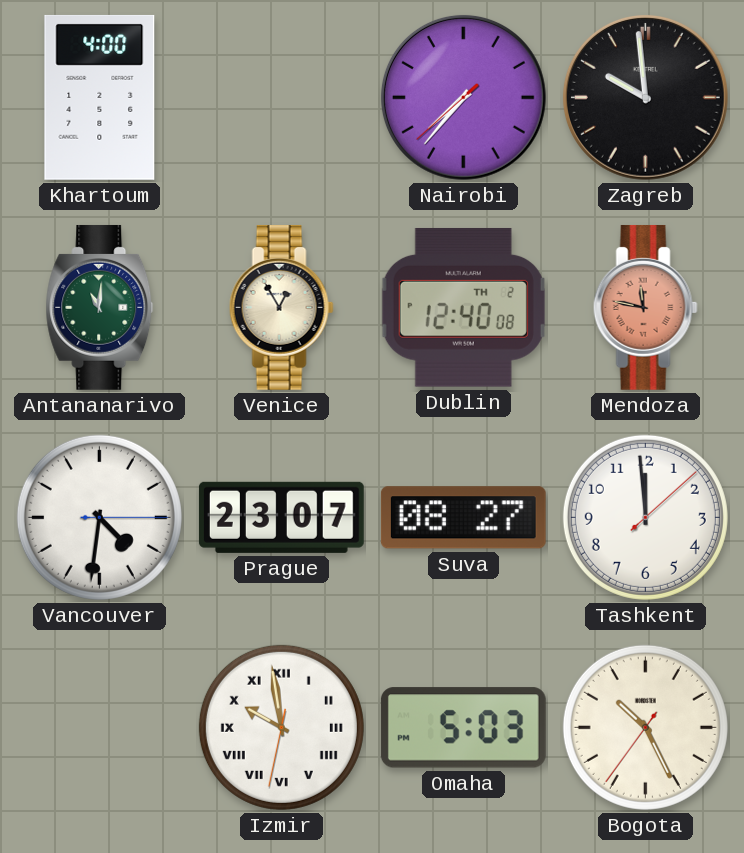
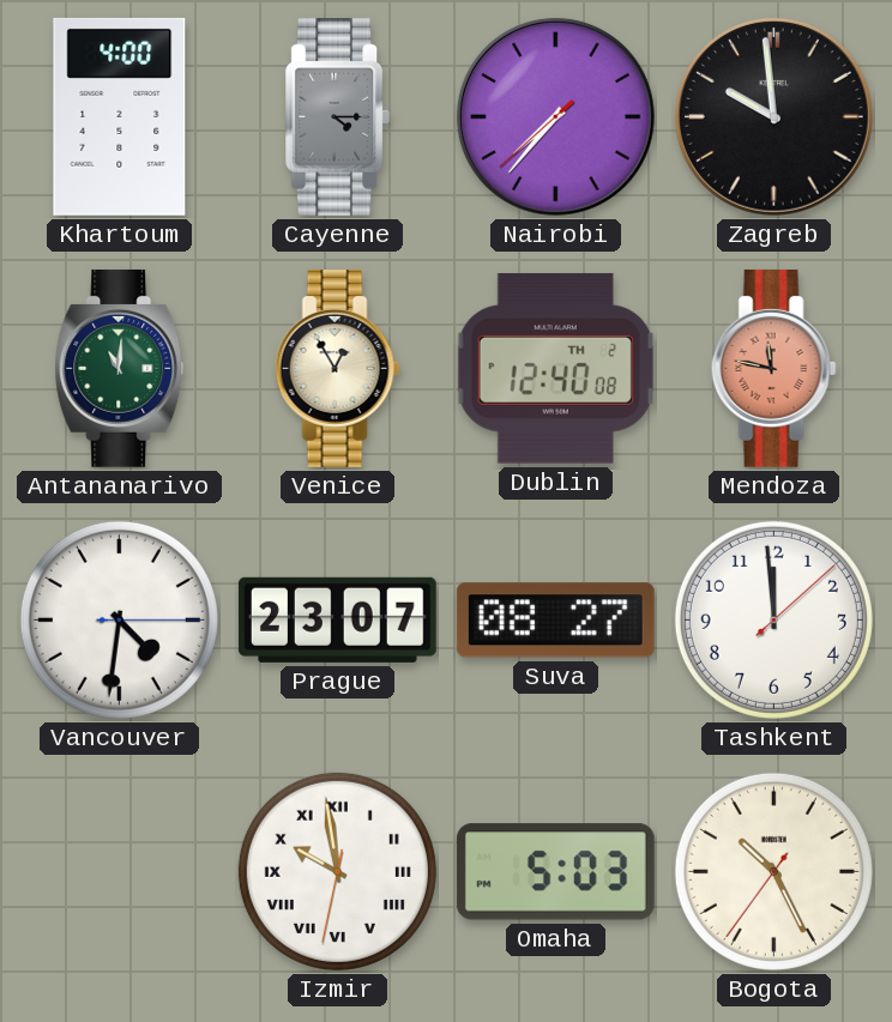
Cayenne: none -> 4:15 (338, 116)
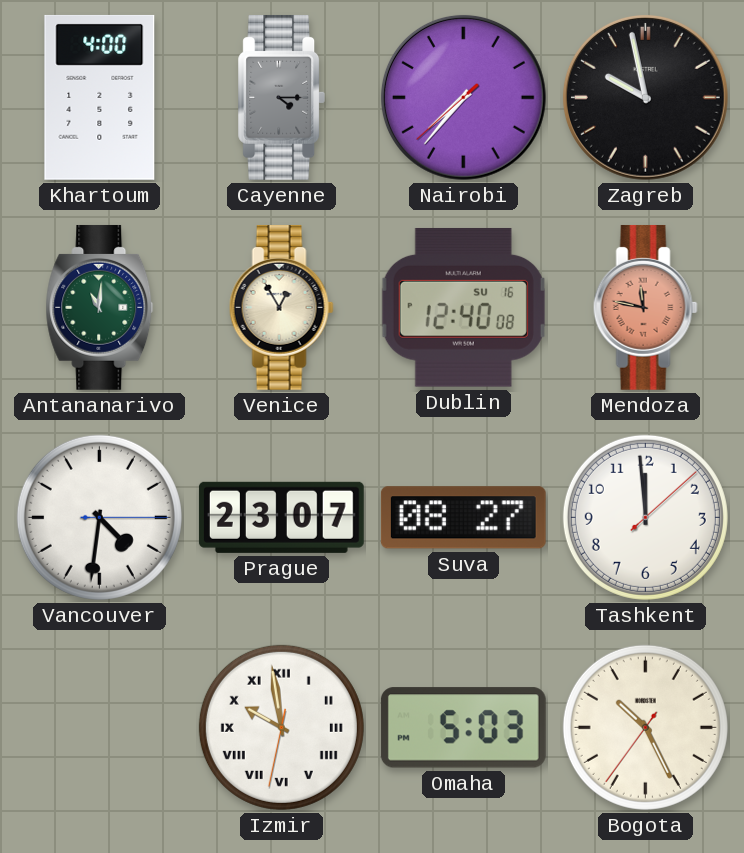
Zagreb: 9:59 -> 9:58 (645, 97)
Dublin date: TH 2 -> SU 16 (463, 307)
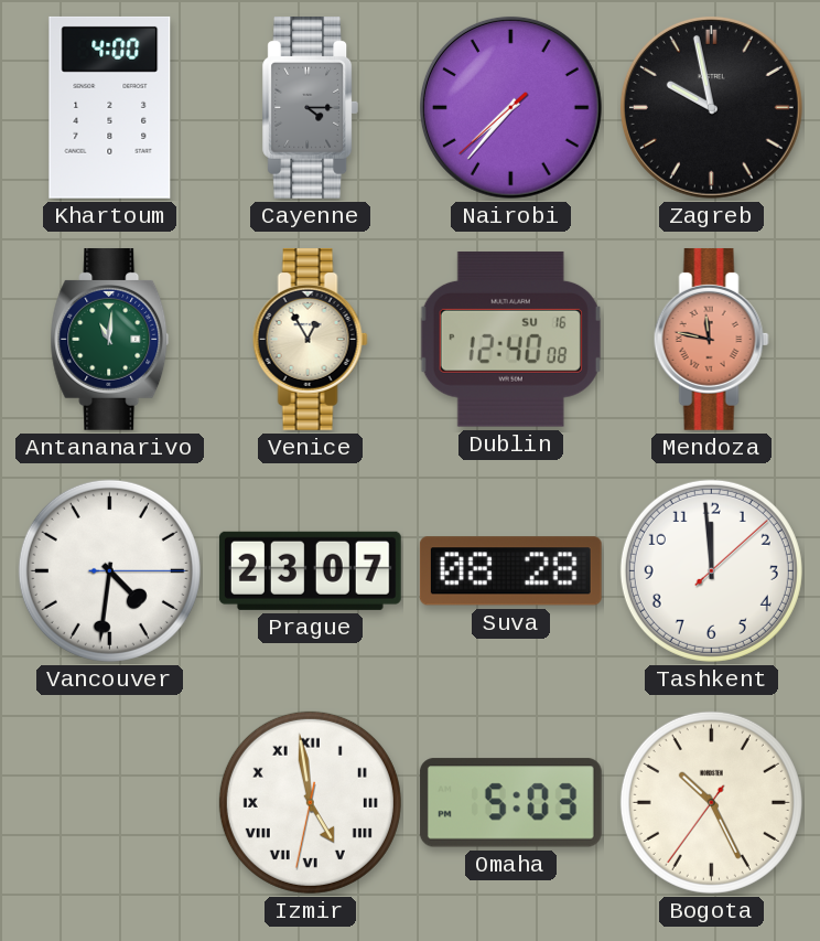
Suva: 08:27 -> 08:28 (510, 571)
Izmir: 9:58 -> 4:58 (310, 802)
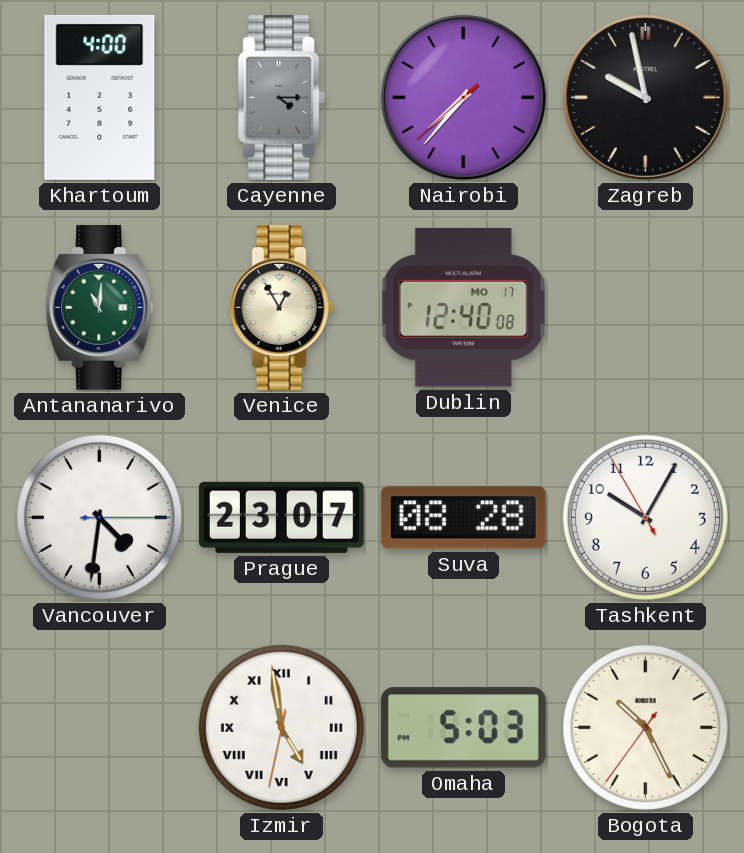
Dublin date: SU 16 -> MO 17 (463, 307)
Mendoza: 11:47 -> none (711, 339)
Tashkent: 11:59 -> 10:04 (645, 517)
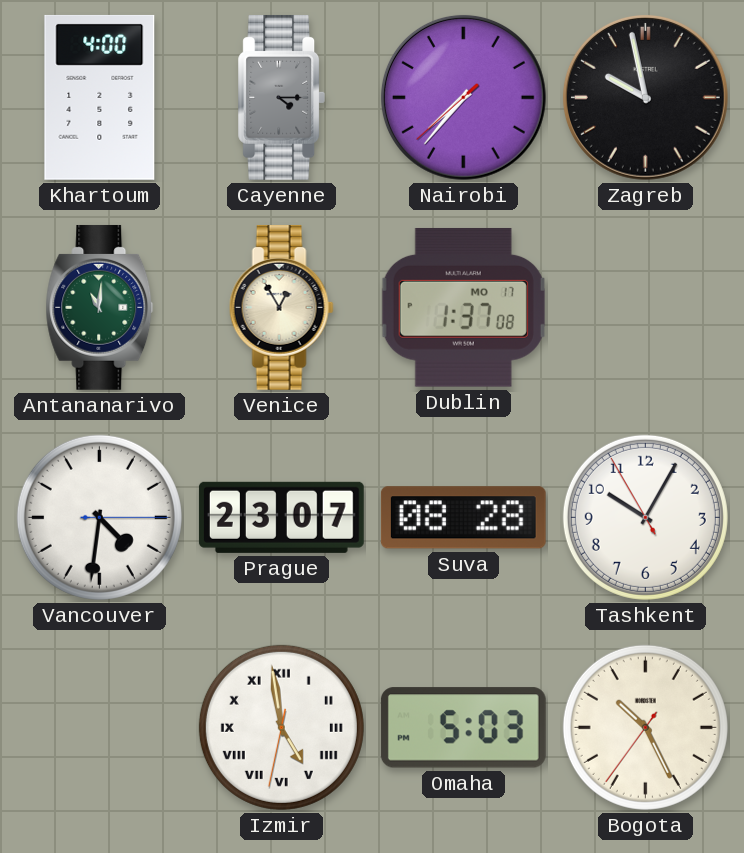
Dublin: 12:40 -> 1:37 (463, 307)
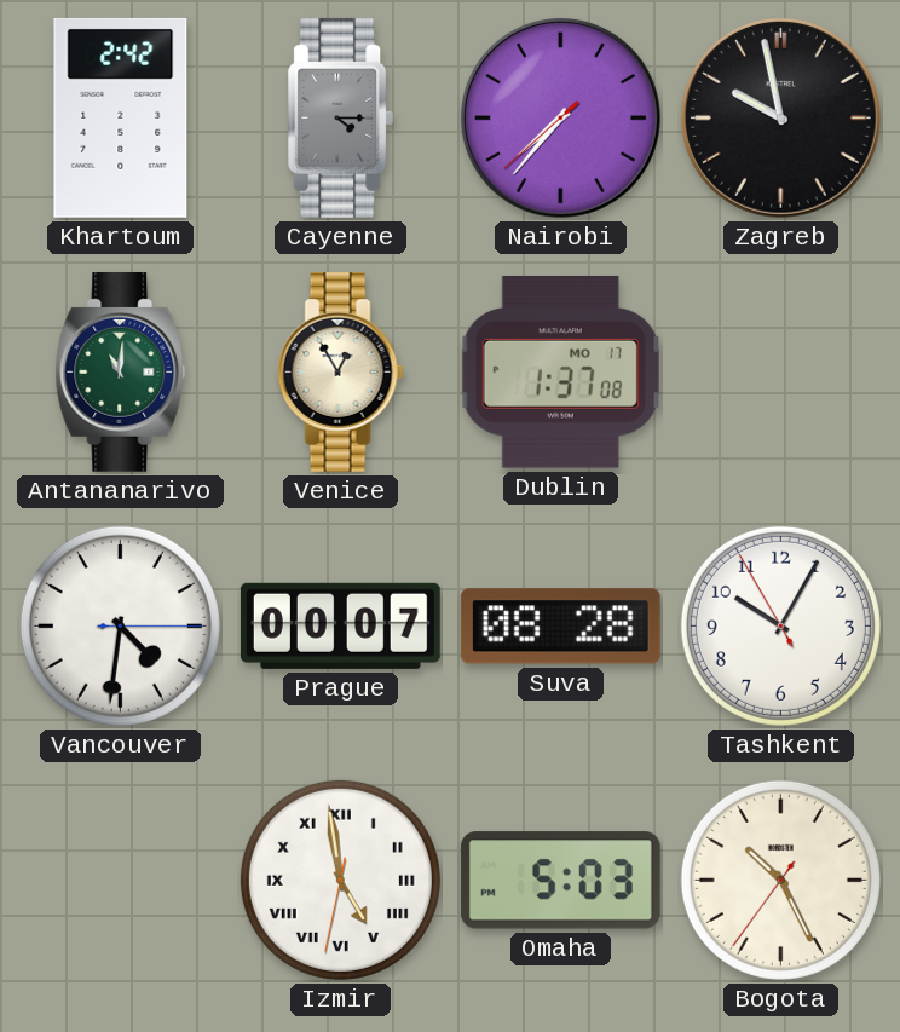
Khartoum: 4:00 -> 2:42 (121, 117)
Prague: 23:07 -> 00:07 (340, 625)
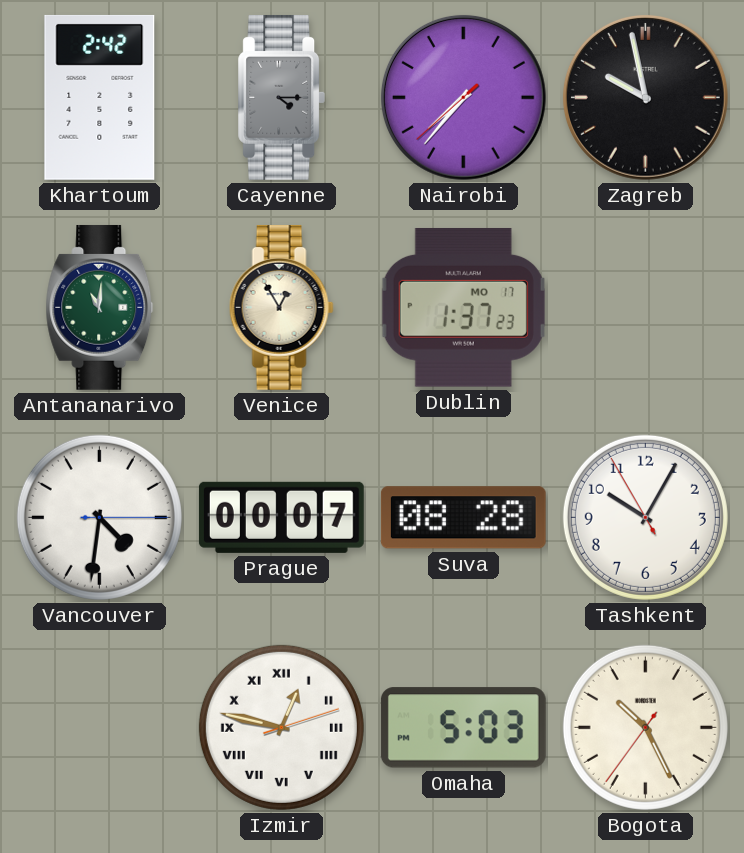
Dublin: 1:37:08 -> 1:37:23 (463, 307)
Izmir: 4:58 -> 12:47 (281, 727)
